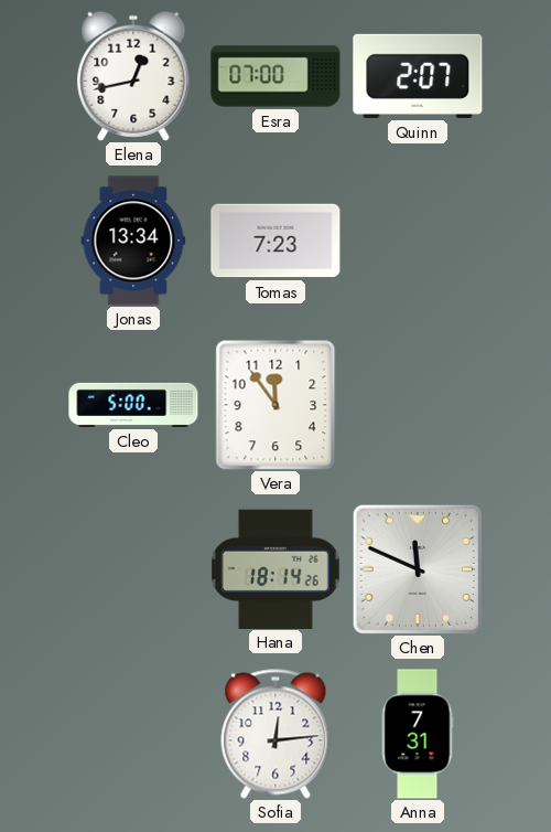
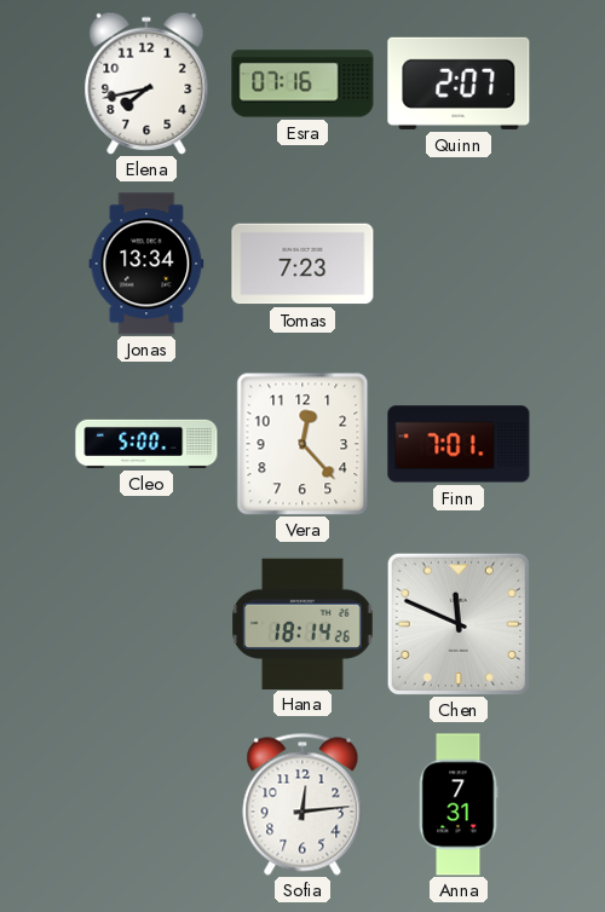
Elena: 12:43 -> 7:43 (146, 83)
Esra: 07:00 -> 07:16 (302, 83)
Vera: 11:54 -> 12:23 (302, 444)
Finn: none -> 7:01 (459, 444)
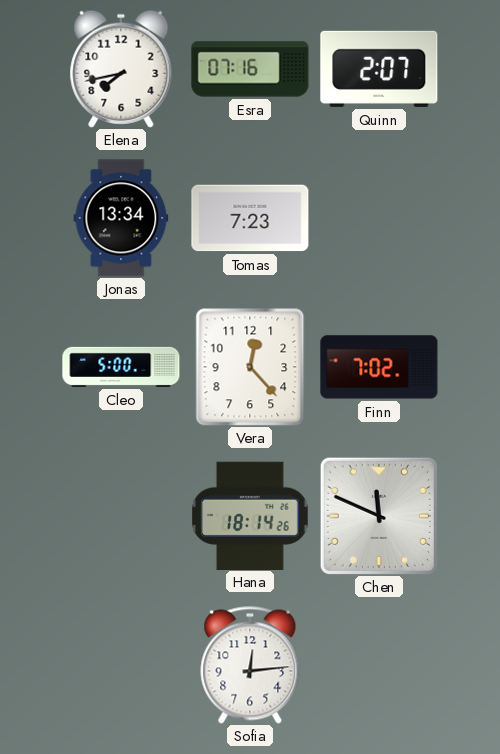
Finn: 7:01 -> 7:02 (379, 367)
Anna: 7:31 -> none (459, 804)
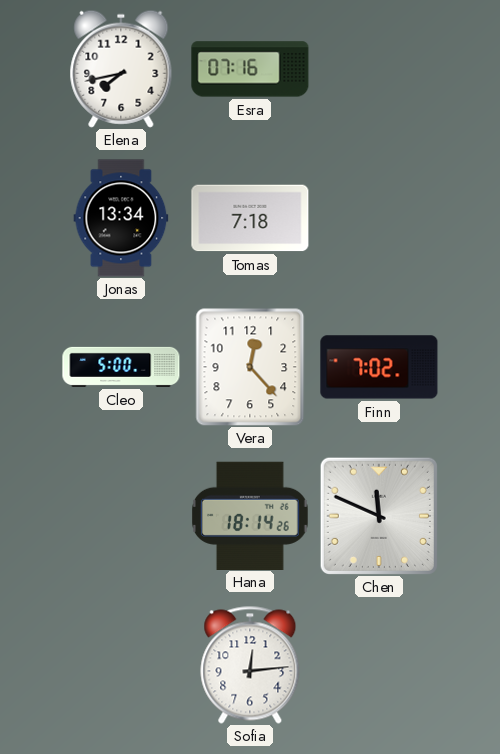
Quinn: 2:07 -> none (379, 69)
Tomas: 7:23 -> 7:18 (250, 218)
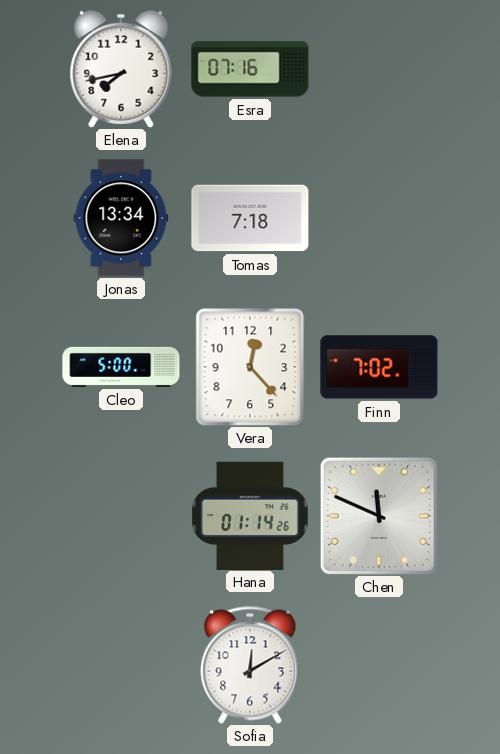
Hana: 18:14 -> 01:14 (251, 515)
Sofia: 12:14 -> 12:10 (250, 665)
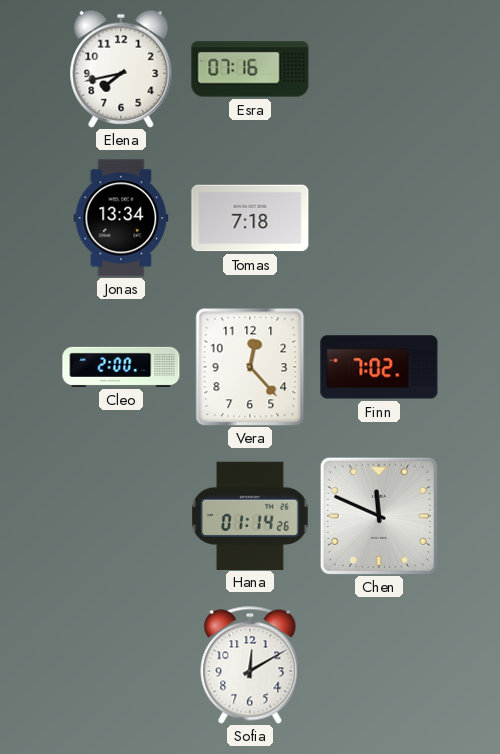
Cleo: 5:00 -> 2:00 (121, 367)
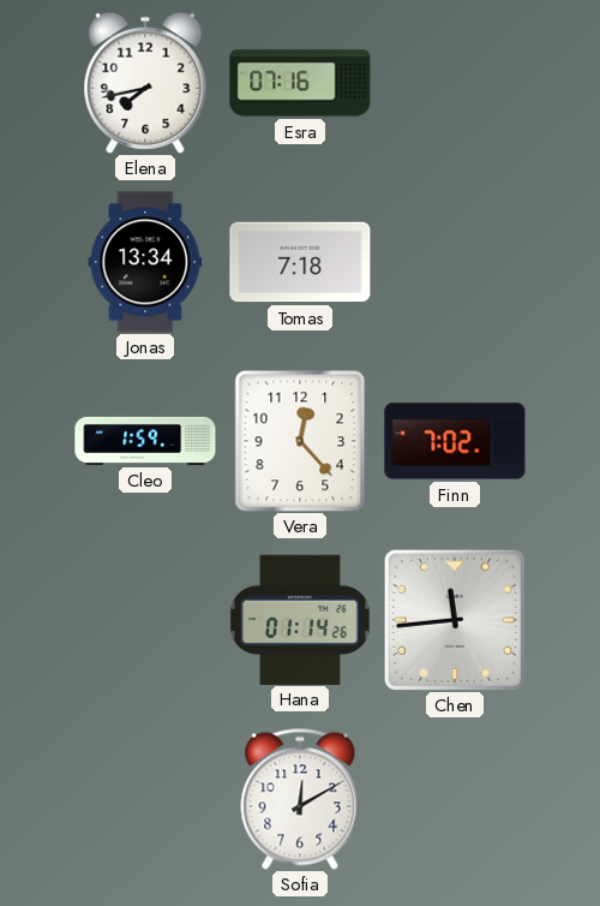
Cleo: 2:00 -> 1:59 (145, 441)
Chen: 11:49 -> 11:44 (455, 620)
